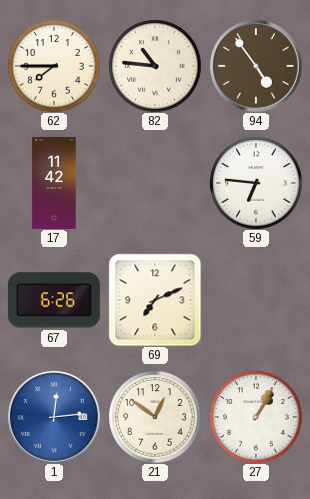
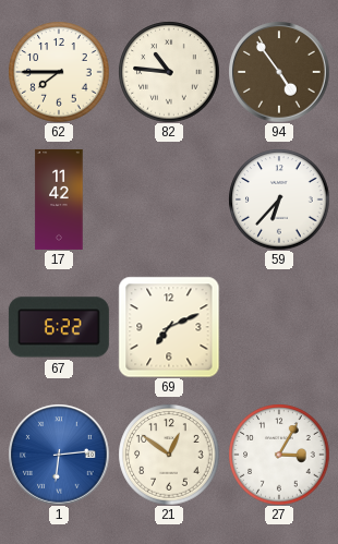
59: 6:46 -> 6:37 (279, 200)
67: 6:26 -> 6:22 (59, 327)
1: 12:14 -> 6:14 (59, 455)
27: 1:05 -> 3:05 (279, 455)
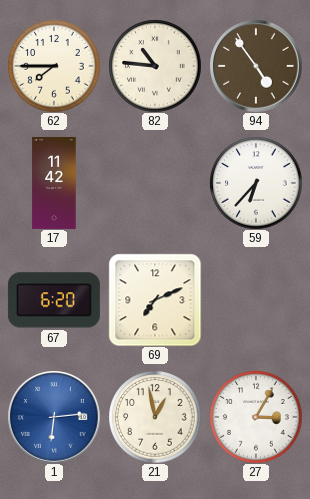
67: 6:22 -> 6:20 (54, 300)
21: 12:51 -> 12:58 (155, 417)
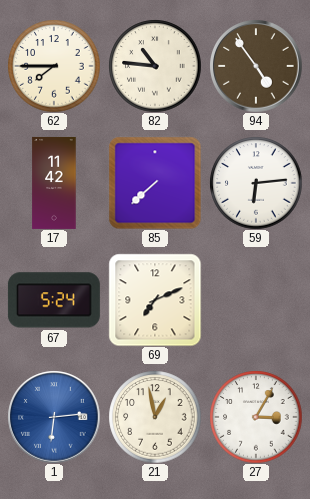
85: none -> 7:38 (155, 183)
59: 6:37 -> 6:14 (256, 183)
67: 6:20 -> 5:24 (54, 300)
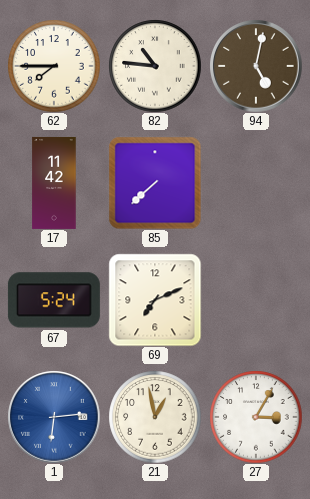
94: 4:54 -> 5:02 (256, 66)
59: 6:14 -> none (256, 183)
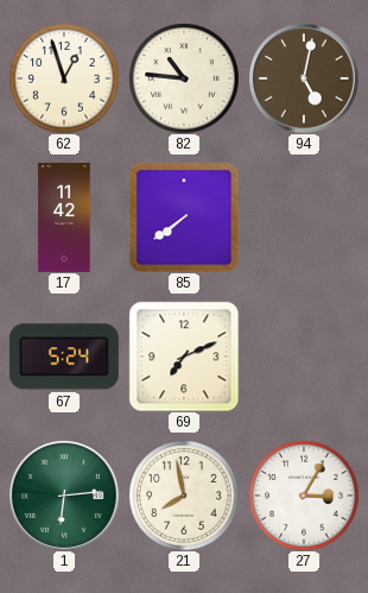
62: 7:45 -> 12:57 (64, 78)
85: 7:38 -> 7:39 (184, 217)
1 dial: blue -> green (64, 496)
21: 12:58 -> 7:58 (184, 496)
